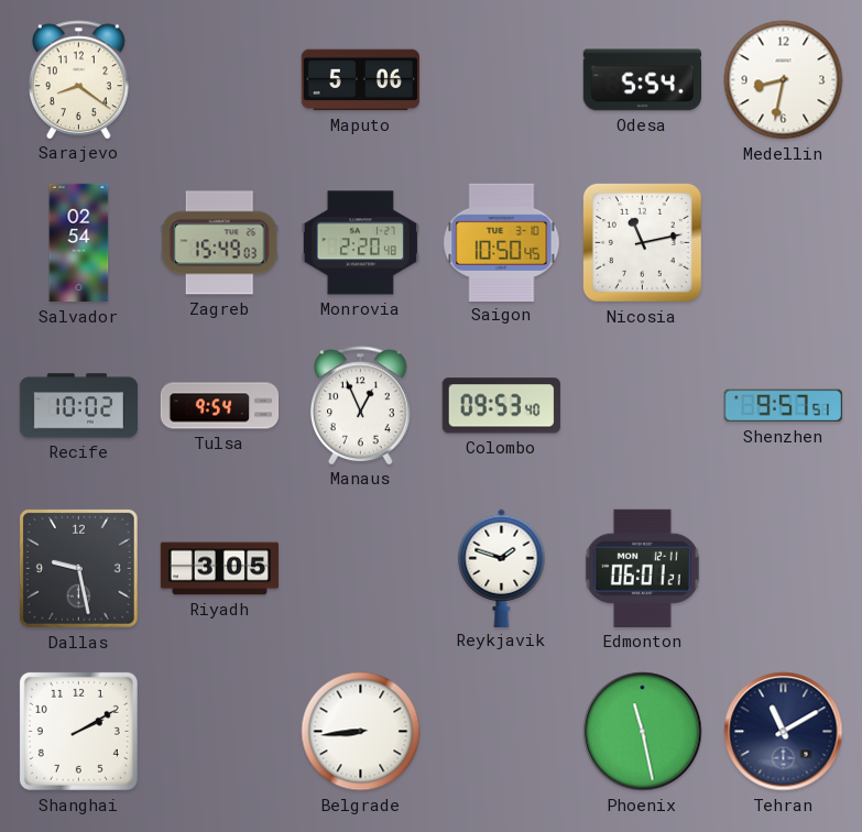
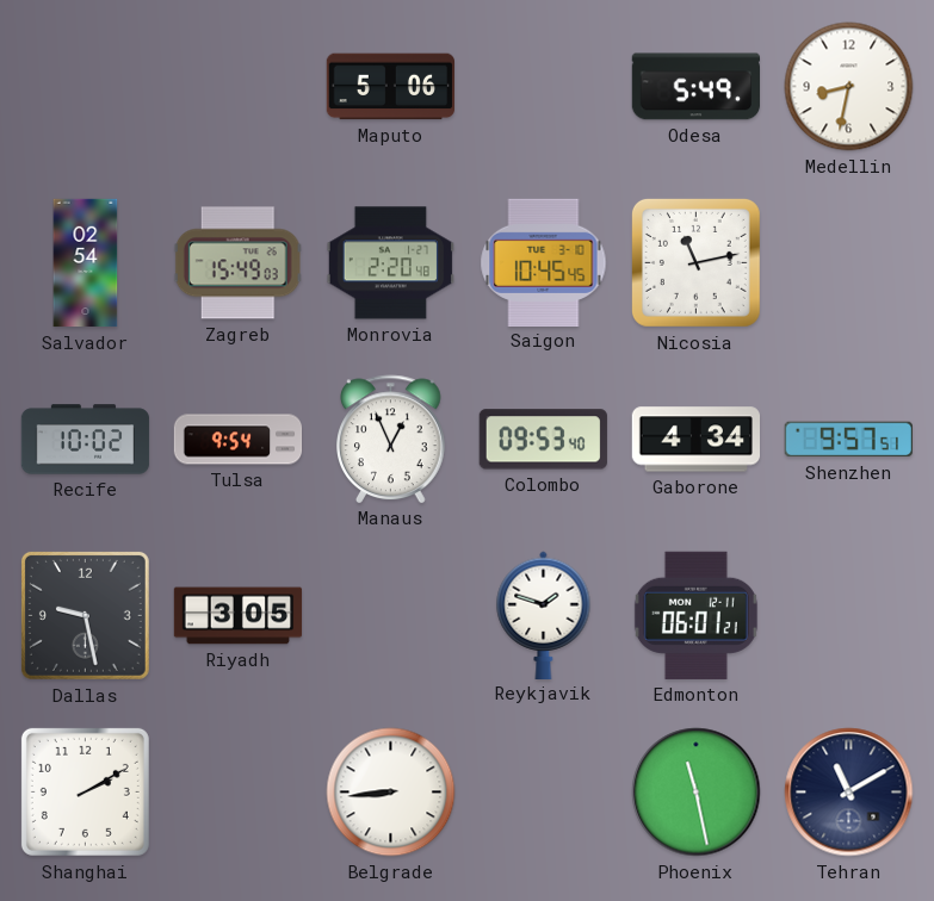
Sarajevo: 8:21 -> none (79, 79)
Odesa: 5:54 -> 5:49 (695, 87)
Saigon: 10:50 -> 10:45 (544, 262)
Gaborone: none -> 4:34 (695, 440)
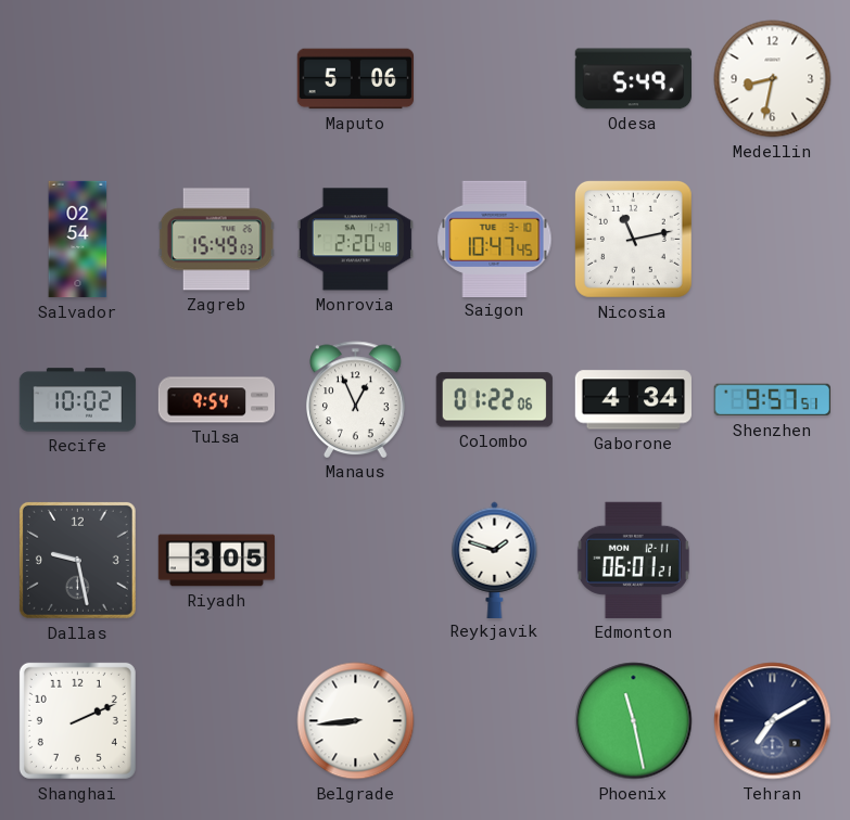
Saigon: 10:45 -> 10:47 (495, 239)
Colombo: 09:53 -> 01:22 (494, 400)
Shanghai: 2:10 -> 2:11 (77, 720)
Tehran: 11:10 -> 7:10 (773, 721)
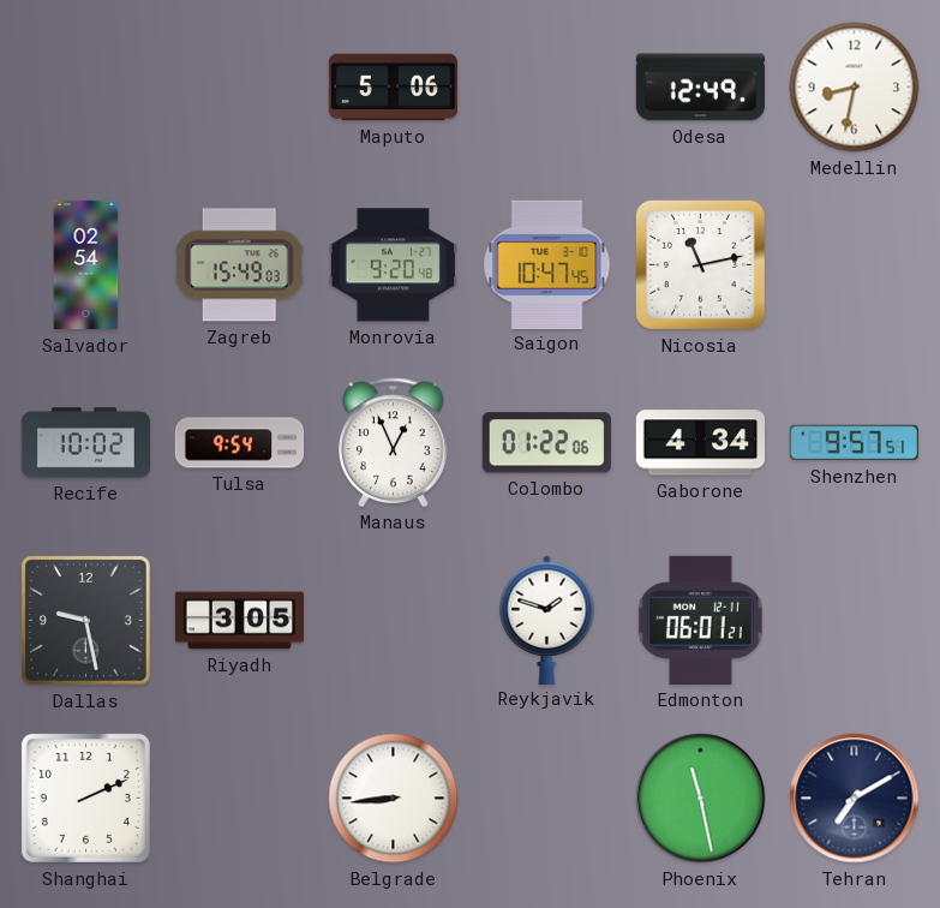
Odesa: 5:49 -> 12:49 (700, 88)
Monrovia: 2:20 -> 9:20 (393, 265)
